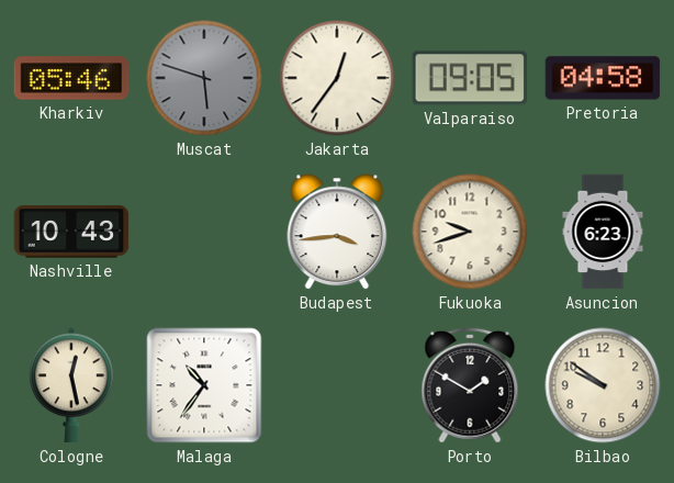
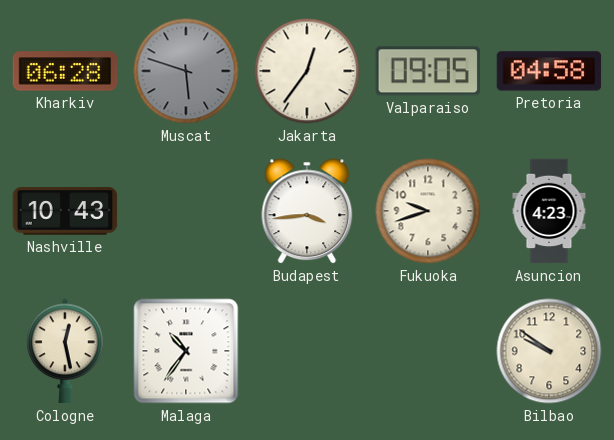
Kharkiv: 05:46 -> 06:28 (65, 71)
Asuncion: 6:23 -> 4:23 (549, 211)
Porto: 1:50 -> none (470, 385)
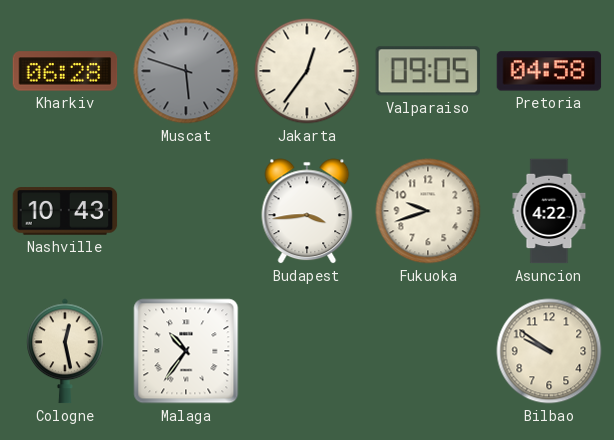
Asuncion: 4:23 -> 4:22 (549, 211)
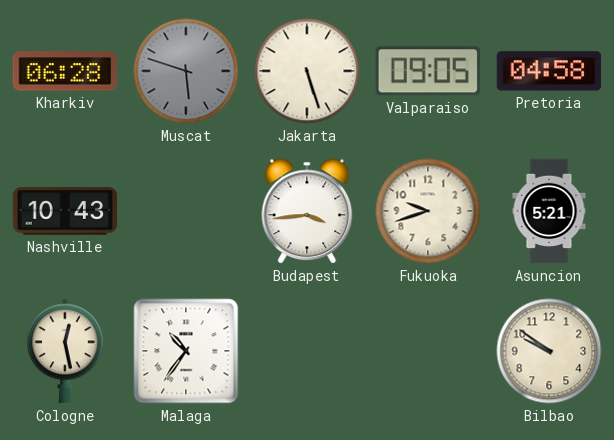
Jakarta: 12:36 -> 5:27 (307, 71)
Asuncion: 4:22 -> 5:21 (549, 211)
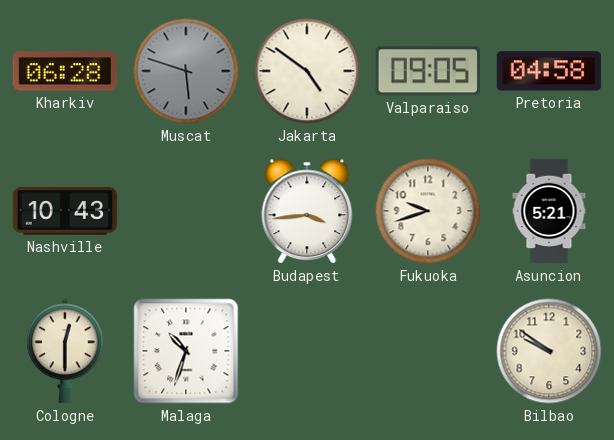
Jakarta: 5:27 -> 4:51 (307, 71)
Cologne: 12:28 -> 12:30 (65, 351)
Malaga: 10:36 -> 10:33 (186, 351)
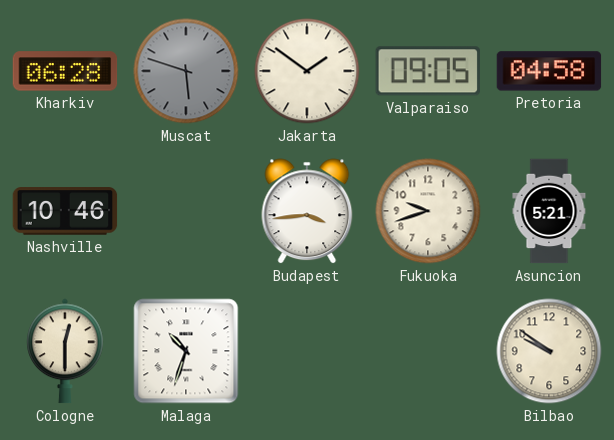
Jakarta: 4:51 -> 1:51 (307, 71)
Nashville: 10:43 -> 10:46 (65, 211)
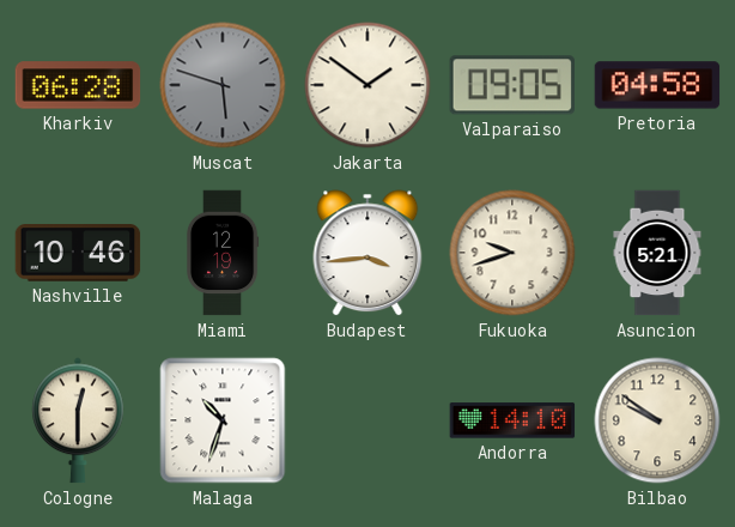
Miami: none -> 12:19 (223, 253)
Andorra: none -> 14:10 (512, 420)
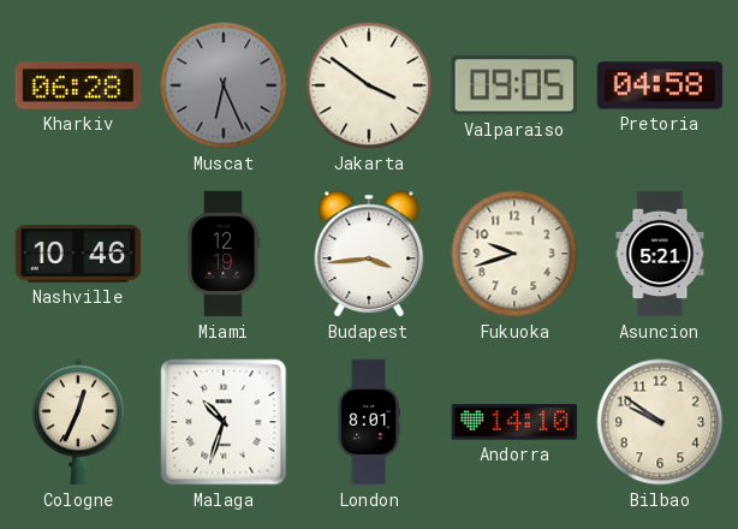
Muscat: 5:48 -> 6:26 (224, 85)
Jakarta: 1:51 -> 3:51 (369, 85)
Cologne: 12:30 -> 12:34 (78, 422)
London: none -> 8:01 (369, 422)
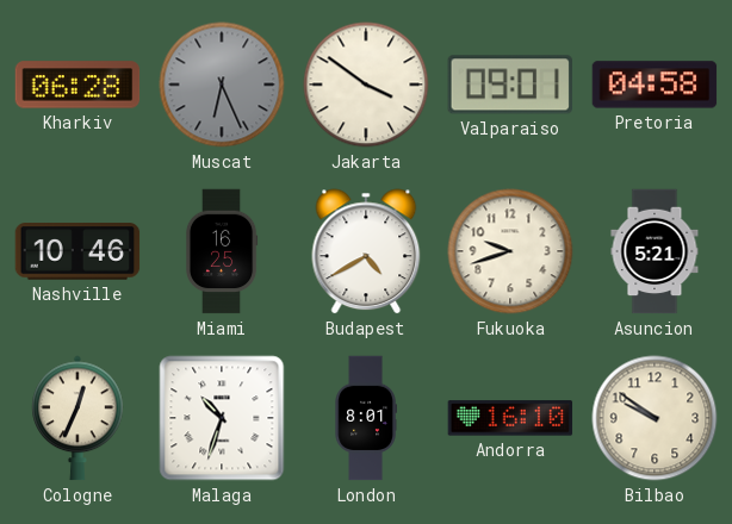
Valparaiso: 09:05 -> 09:01 (510, 85)
Miami: 12:19 -> 16:25 (222, 251)
Budapest: 3:44 -> 4:40 (366, 251)
Andorra: 14:10 -> 16:10 (510, 418)
